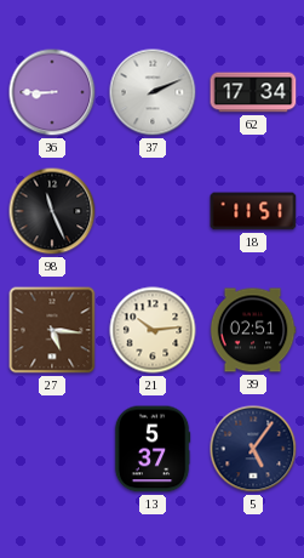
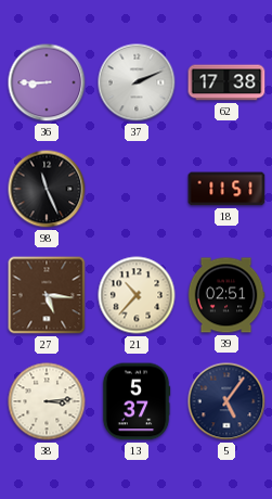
62: 17:34 -> 17:38 (226, 82)
21: 10:14 -> 10:37 (137, 295)
38: none -> 3:14 (47, 401)
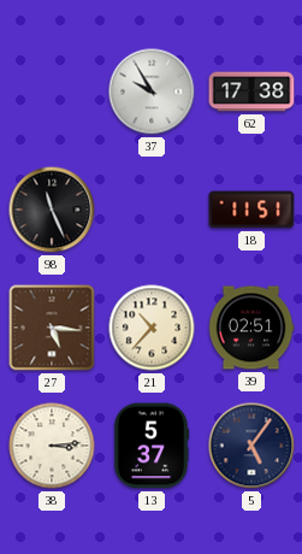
36: 8:45 -> none (47, 82)
37: 2:11 -> 9:55 (152, 92)
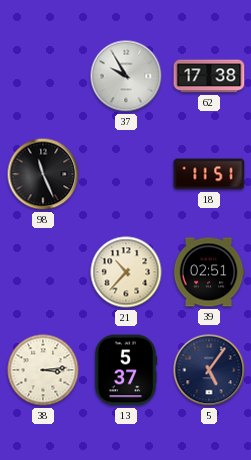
27: 5:16 -> none (52, 328)
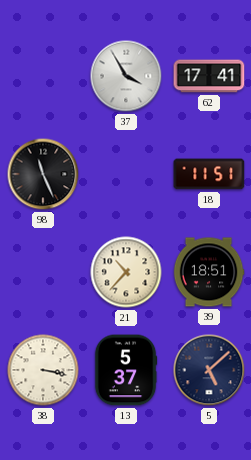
37: 9:55 -> 3:55 (126, 76)
62: 17:38 -> 17:41 (209, 76)
39: 02:51 -> 18:51 (209, 272)
38: 3:14 -> 3:17 (43, 370)
5: 5:06 -> 5:08 (209, 370)
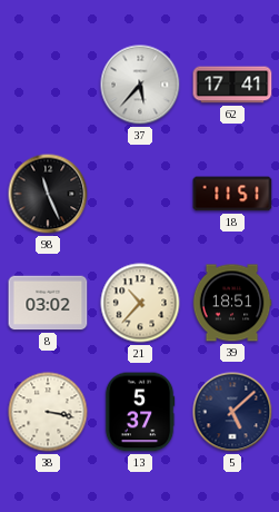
37: 3:55 -> 5:37 (140, 85)
8: none -> 03:02 (48, 303)
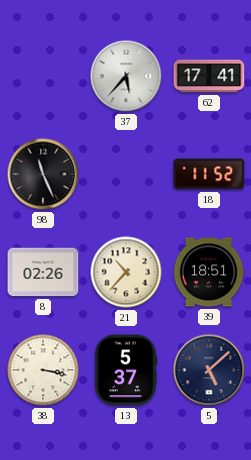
18: 11:51 -> 11:52 (209, 174)
8: 03:02 -> 02:26 (43, 272)
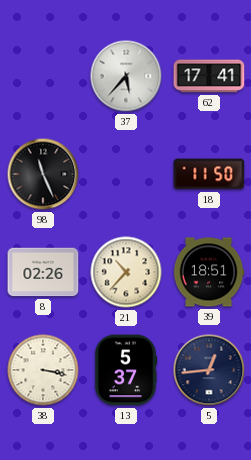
18: 11:52 -> 11:50 (209, 174)
5: 5:08 -> 12:44 (209, 370)
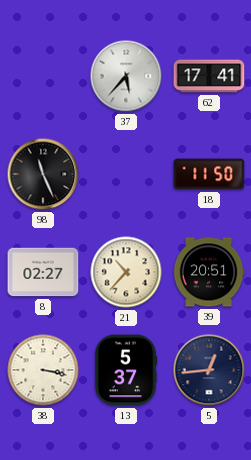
8: 02:26 -> 02:27 (43, 272)
39: 18:51 -> 20:51 (209, 272)
